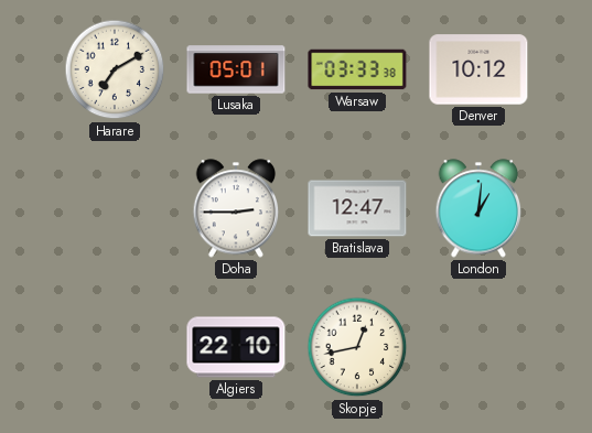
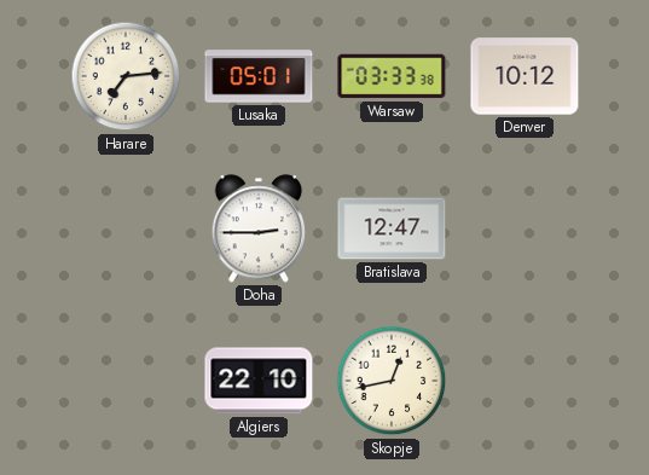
Harare: 7:10 -> 7:14 (126, 76)
London: 1:01 -> none (478, 208)
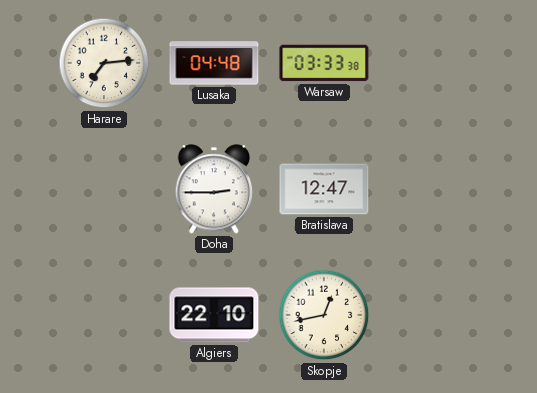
Lusaka: 05:01 -> 04:48 (214, 63)
Denver: 10:12 -> none (525, 76)
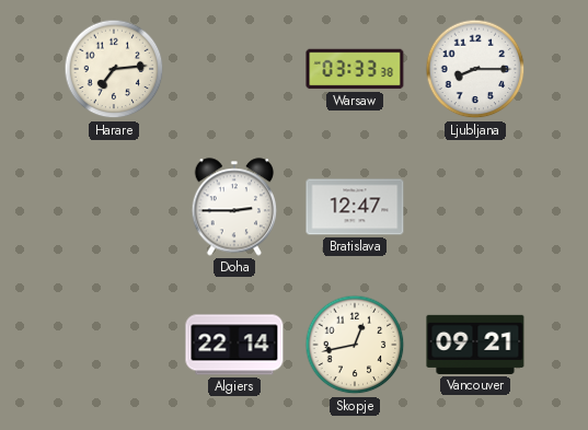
Lusaka: 04:48 -> none (214, 63)
Ljubljana: none -> 8:15 (475, 69)
Algiers: 22:10 -> 22:14 (234, 345)
Vancouver: none -> 09:21 (475, 345)
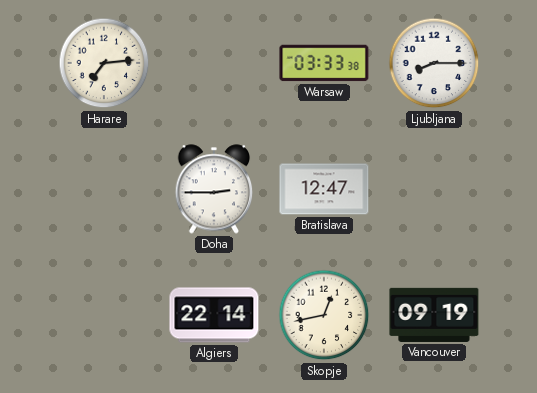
Vancouver: 09:21 -> 09:19 (434, 315)
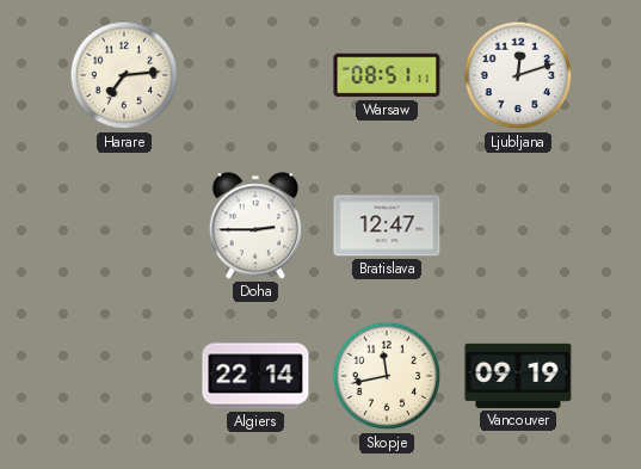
Warsaw: 03:33 -> 08:51 (387, 75)
Ljubljana: 8:15 -> 12:12 (518, 75)
Skopje: 12:43 -> 11:43 (387, 376)
